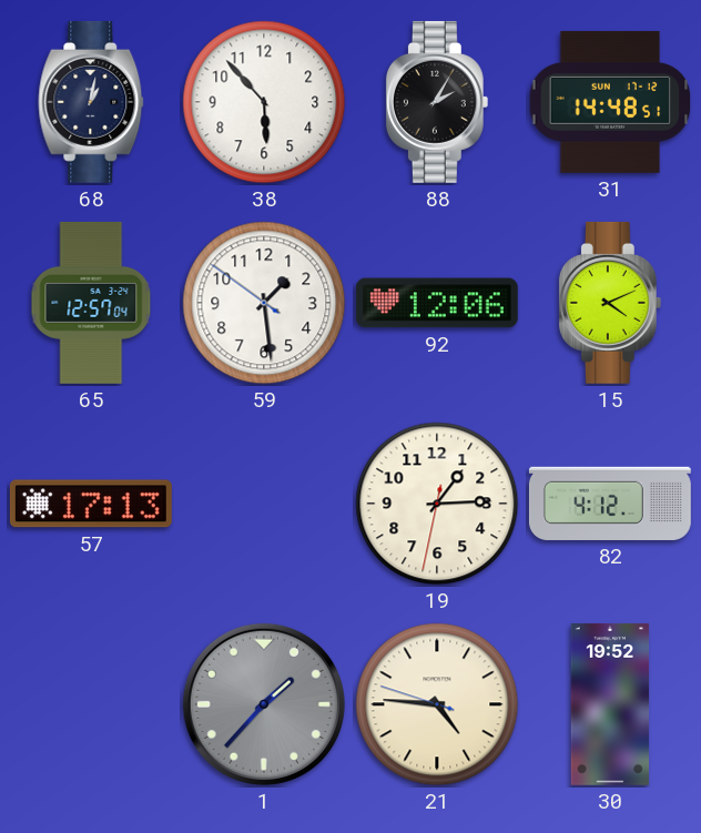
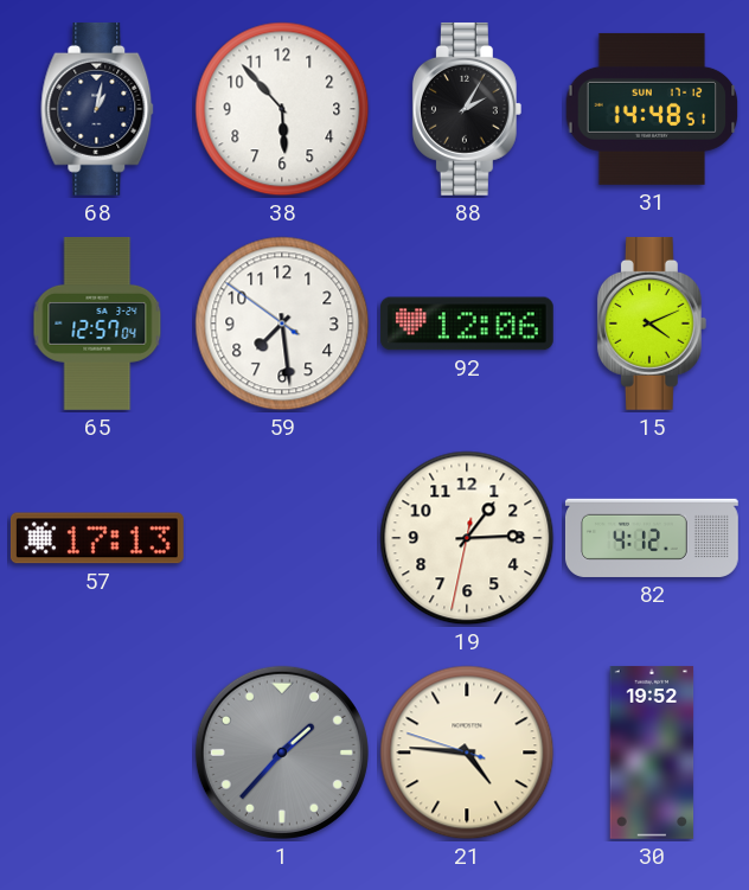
59: 1:28 -> 7:28 (282, 324)
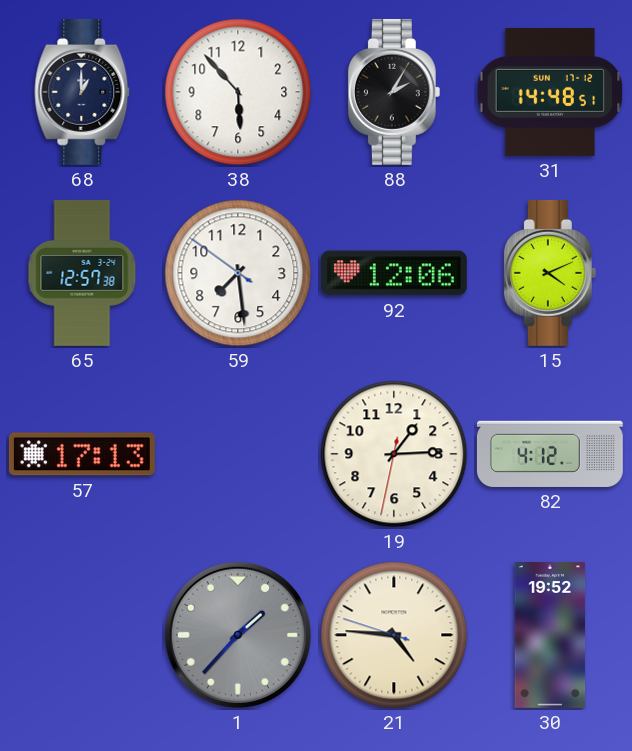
68: 1:02 -> 1:00 (82, 92)
65: 12:57:04 -> 12:57:38 (82, 273)
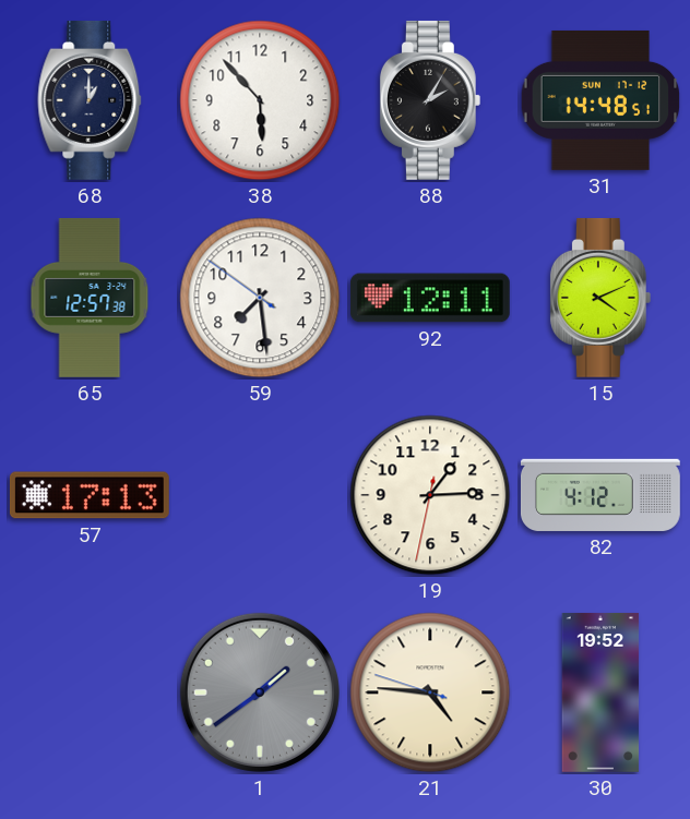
92: 12:06 -> 12:11 (430, 298)
1: 1:37 -> 1:39 (260, 692)
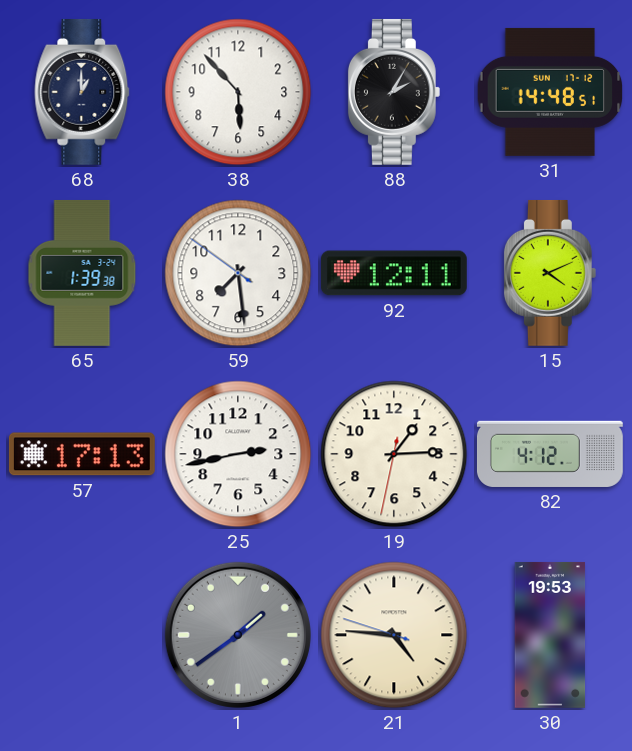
65: 12:57 -> 1:39 (82, 273)
25: none -> 2:43 (238, 454)
30: 19:52 -> 19:53 (550, 635)
